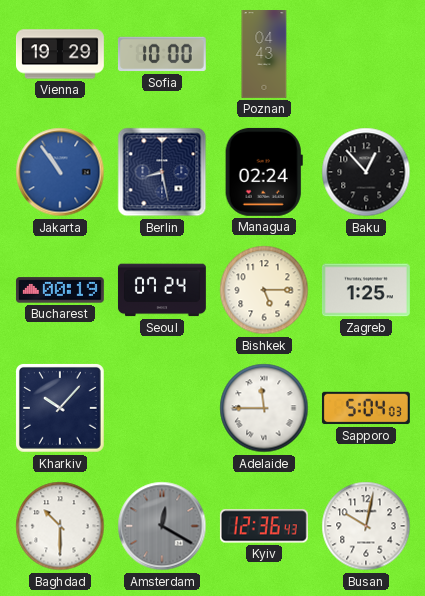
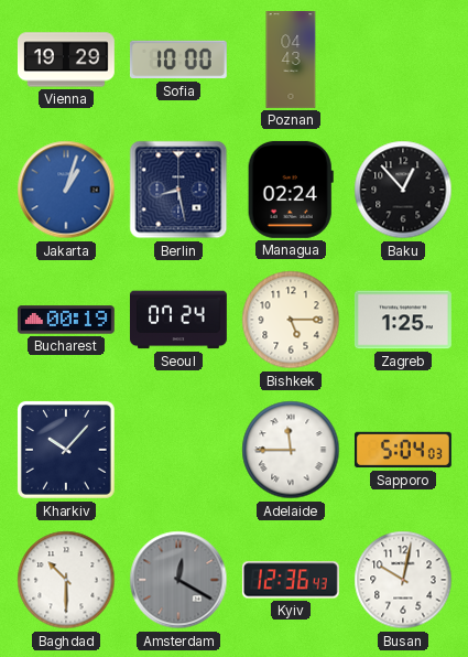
Jakarta: 10:54 -> 1:03 (66, 190)
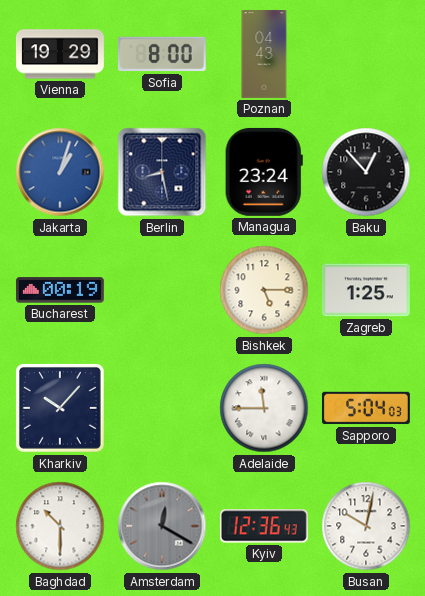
Sofia: 10:00 -> 8:00 (162, 54)
Managua: 02:24 -> 23:24 (264, 172)
Seoul: 07:24 -> none (178, 320)
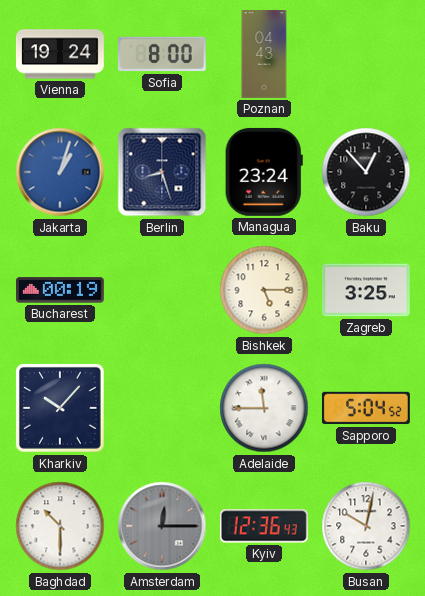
Vienna: 19:29 -> 19:24 (60, 54)
Berlin: 8:28 -> 8:27 (162, 172)
Zagreb: 1:25 -> 3:25 (366, 290)
Sapporo: 5:04:03 -> 5:04:52 (366, 408)
Amsterdam: 12:20 -> 12:15 (162, 526)
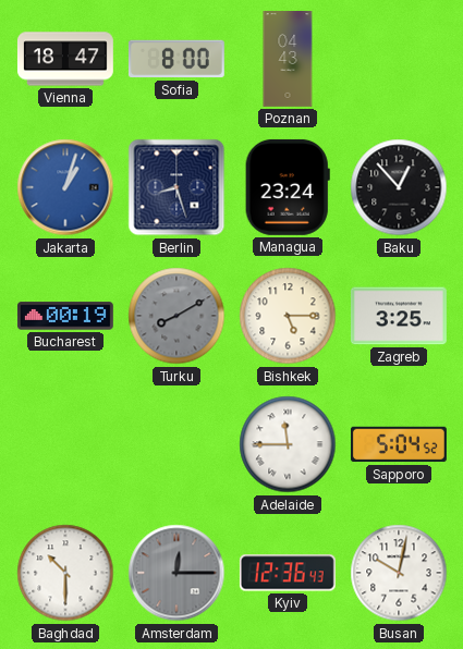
Vienna: 19:24 -> 18:47 (65, 59)
Turku: none -> 8:10 (176, 316)
Kharkiv: 10:07 -> none (60, 408)
